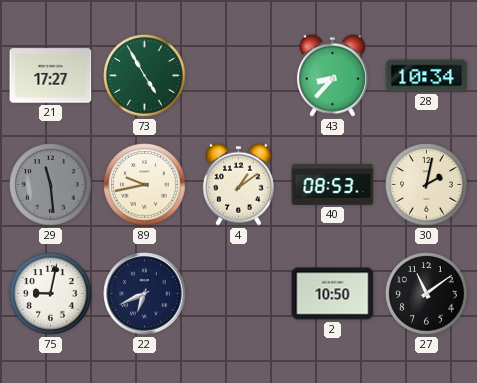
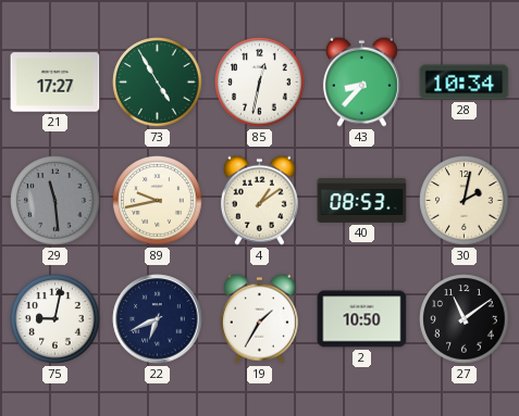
85: none -> 12:32 (260, 83)
19: none -> 1:35 (259, 318)
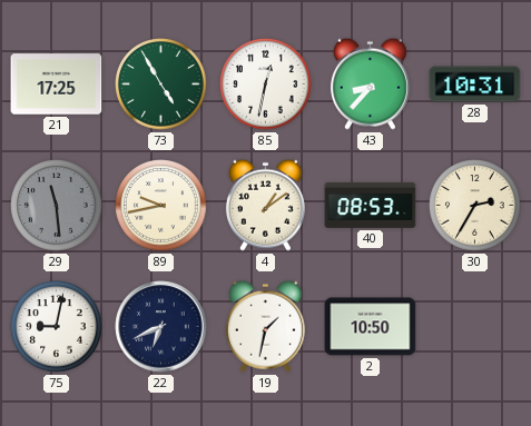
21: 17:27 -> 17:25 (57, 85)
28: 10:34 -> 10:31 (475, 85)
30: 2:02 -> 2:35 (475, 206)
19: 1:35 -> 1:32 (265, 326)
27: 11:09 -> none (465, 319)
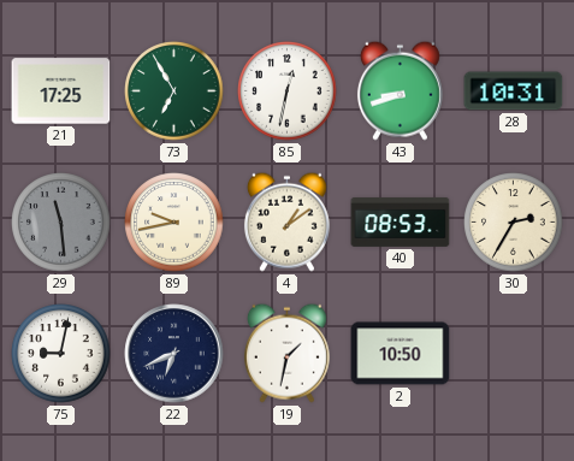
73: 4:55 -> 6:55 (174, 91)
43: 8:37 -> 8:42 (400, 90)
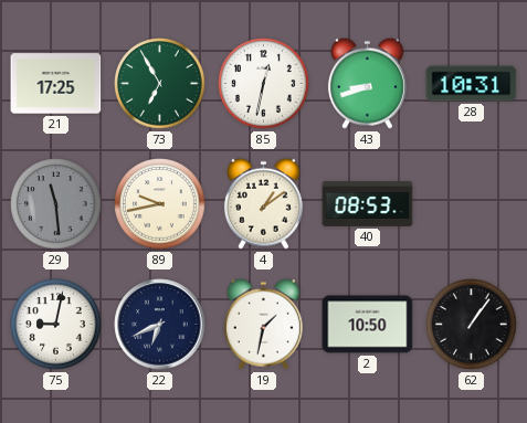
30: 2:35 -> none (514, 223)
62: none -> 1:06 (472, 325)
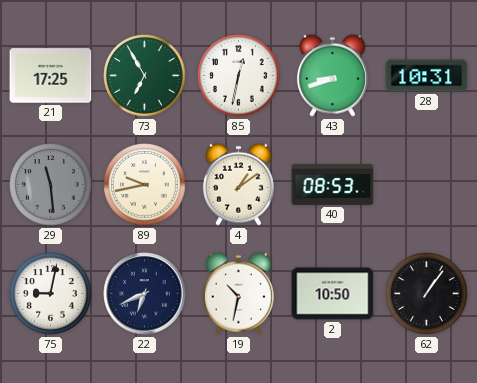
19: 1:32 -> 10:32 (238, 293)
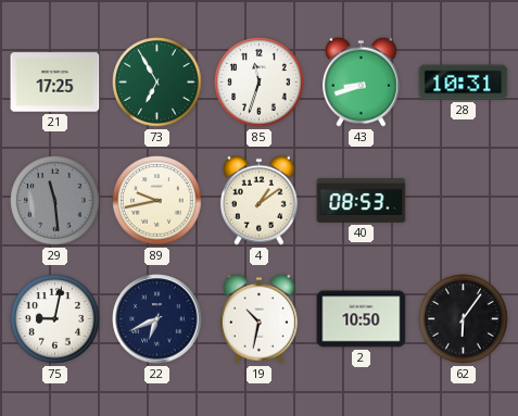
85: 12:32 -> 11:33 (260, 83)
62: 1:06 -> 6:06 (464, 319)
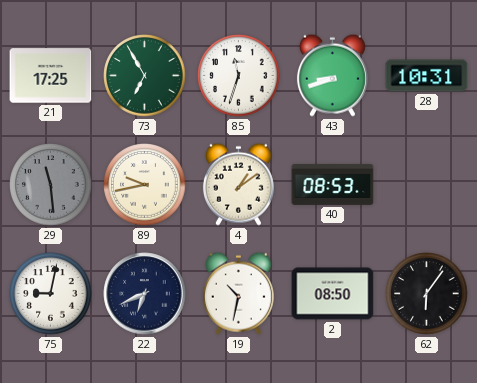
2: 10:50 -> 08:50 (333, 294)
